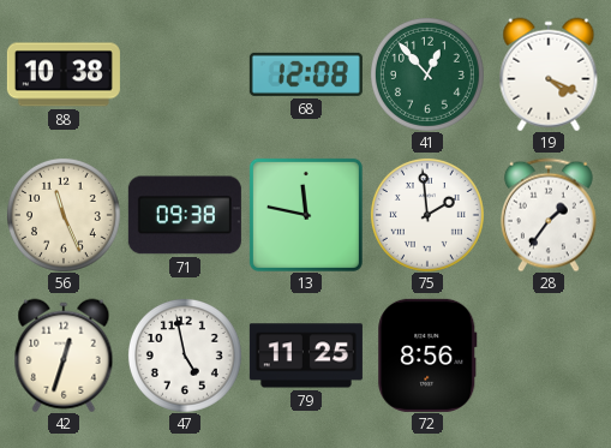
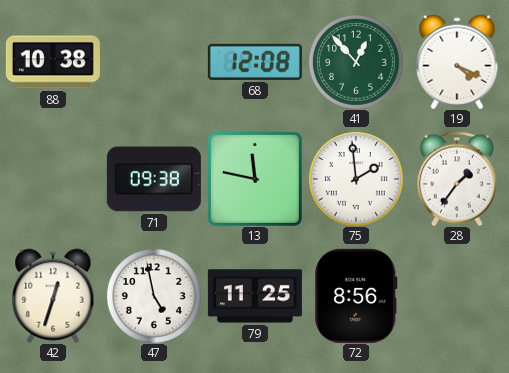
56: 11:26 -> none (64, 215)
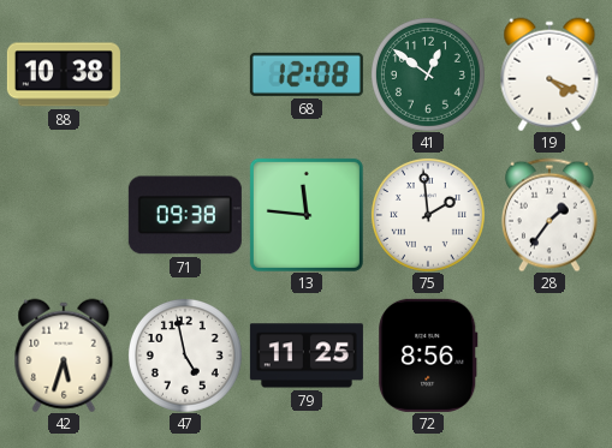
41: 12:53 -> 12:51 (428, 74)
13: 11:47 -> 11:46 (307, 215)
42: 12:33 -> 5:33 (64, 356)
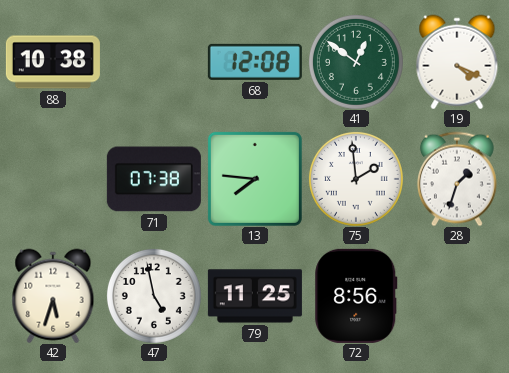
71: 09:38 -> 07:38 (154, 179)
13: 11:46 -> 7:46 (255, 179)
28: 1:36 -> 1:33 (457, 179)
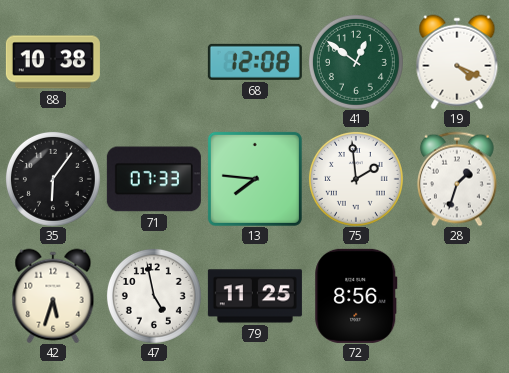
35: none -> 6:06 (53, 179)
71: 07:38 -> 07:33 (154, 179)
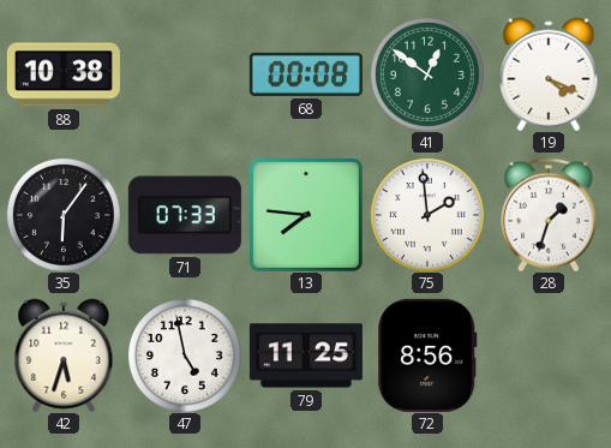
68: 12:08 -> 00:08 (306, 74)
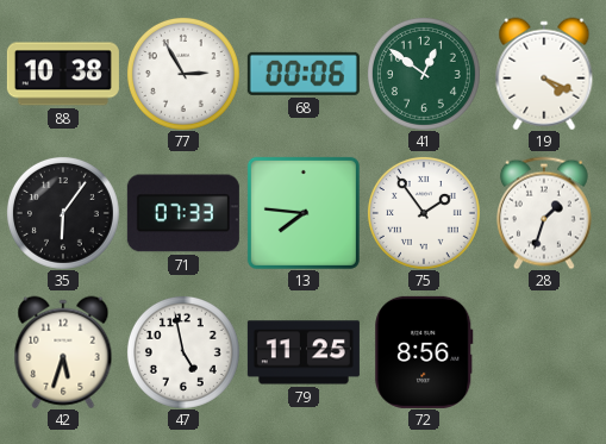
77: none -> 2:55 (183, 74)
68: 00:08 -> 00:06 (304, 74)
75: 1:59 -> 1:54 (424, 213)
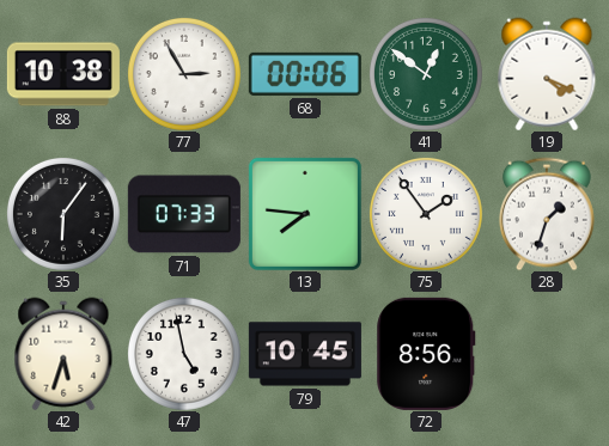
79: 11:25 -> 10:45 (305, 354)
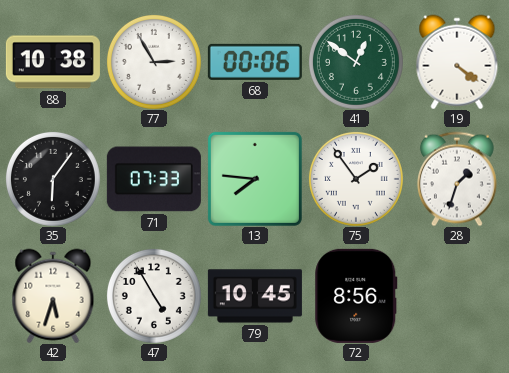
19: 4:19 -> 4:21 (457, 62)
47: 4:58 -> 4:55 (154, 296)
